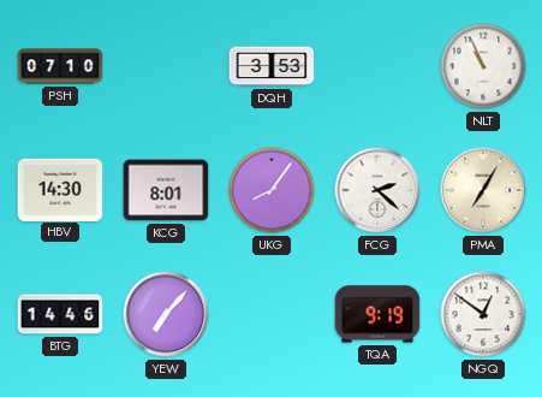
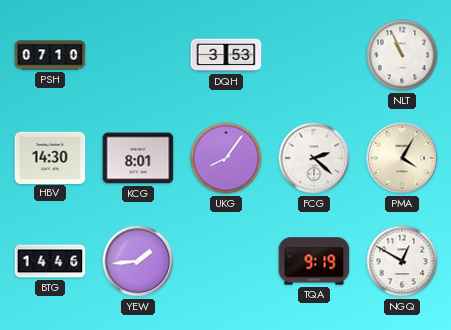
PMA: 7:05 -> 4:05 (402, 158)
YEW: 7:07 -> 1:44 (138, 261)
NGQ: 12:51 -> 12:50 (402, 261)
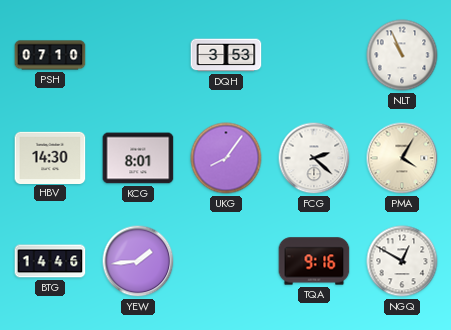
TQA: 9:19 -> 9:16 (314, 261)
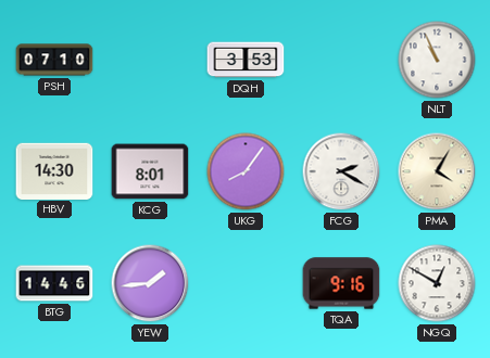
FCG: 2:22 -> 2:20 (341, 171)
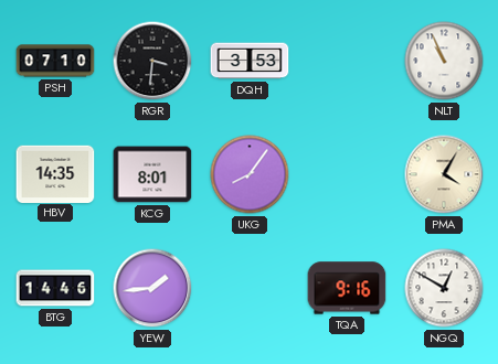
RGR: none -> 3:31 (152, 61)
HBV: 14:30 -> 14:35 (55, 173)
FCG: 2:20 -> none (341, 171)
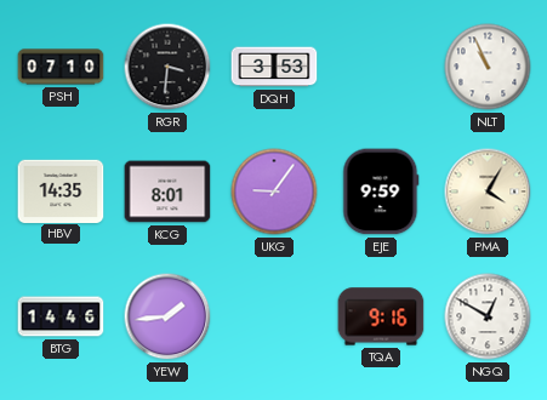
UKG: 8:06 -> 9:06 (274, 192)
EJE: none -> 9:59 (381, 192)
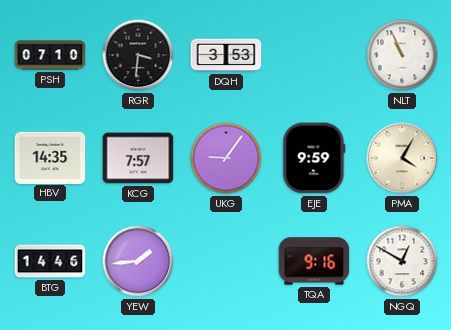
KCG: 8:01 -> 7:57 (138, 158)
